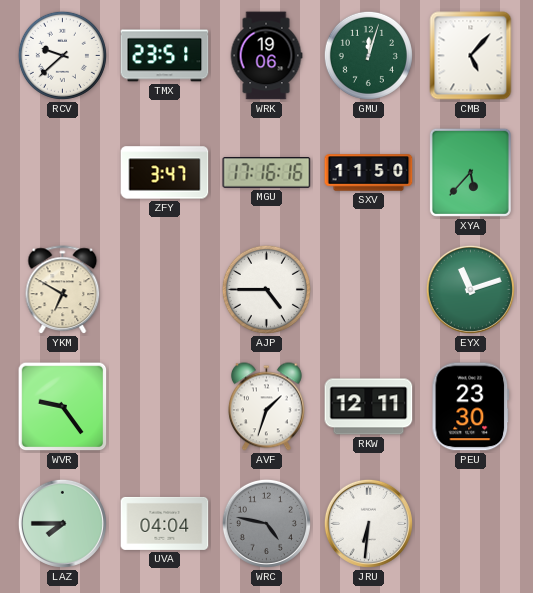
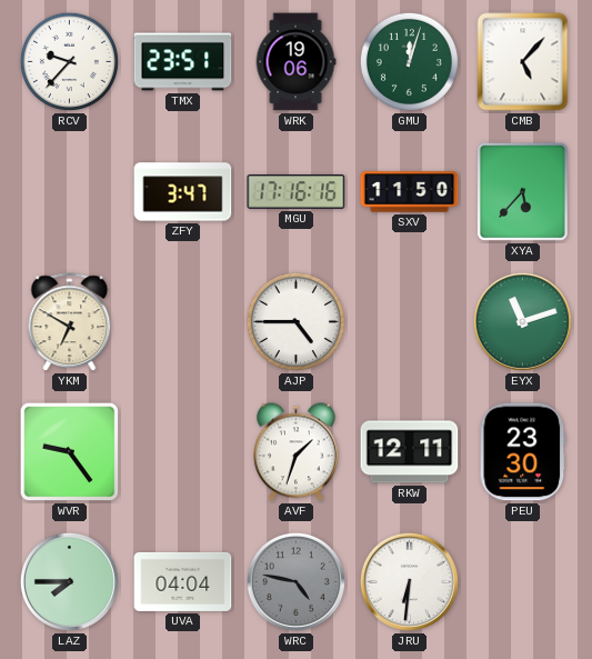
RCV: 9:38 -> 9:37 (69, 61)
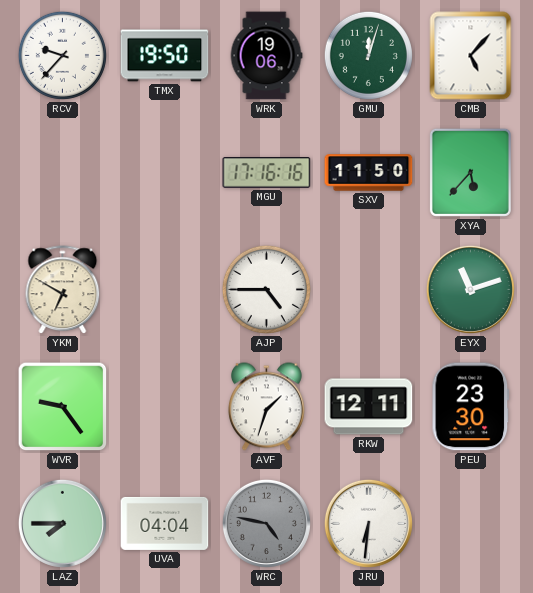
TMX: 23:51 -> 19:50 (165, 56)
ZFY: 3:47 -> none (183, 192)
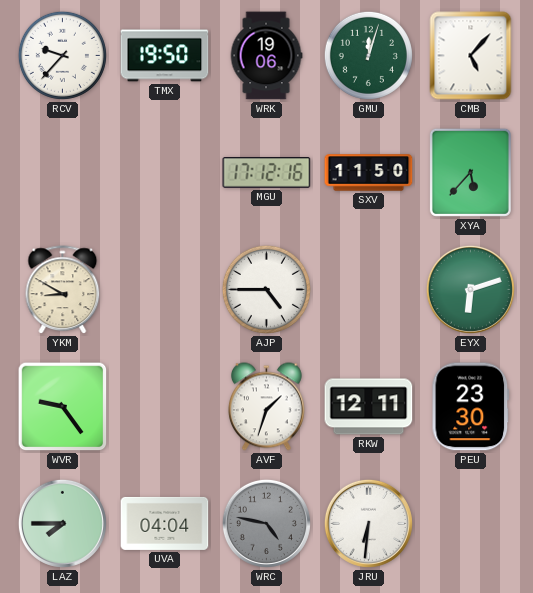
MGU: 17:16 -> 17:12 (267, 173)
YKM: 6:50 -> 8:50 (63, 290)
EYX: 11:12 -> 6:12 (470, 289)
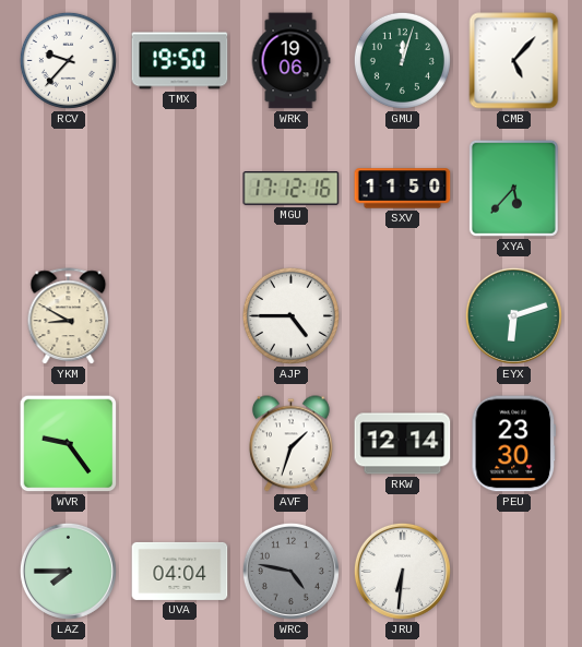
RKW: 12:11 -> 12:14 (403, 444)
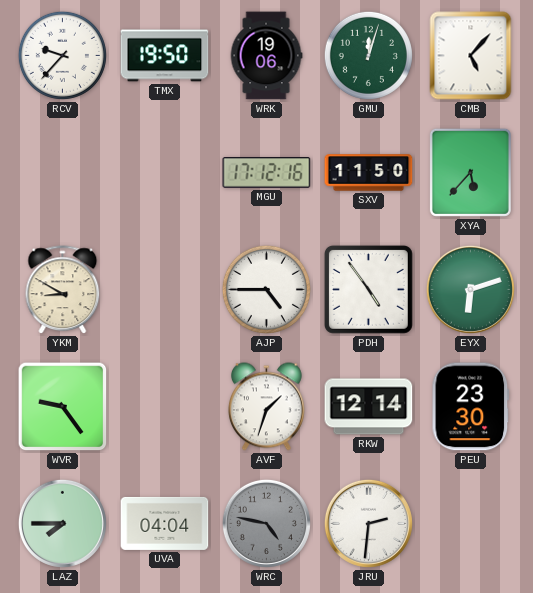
PDH: none -> 4:54 (368, 289)
JRU: 6:31 -> 2:31 (368, 523)
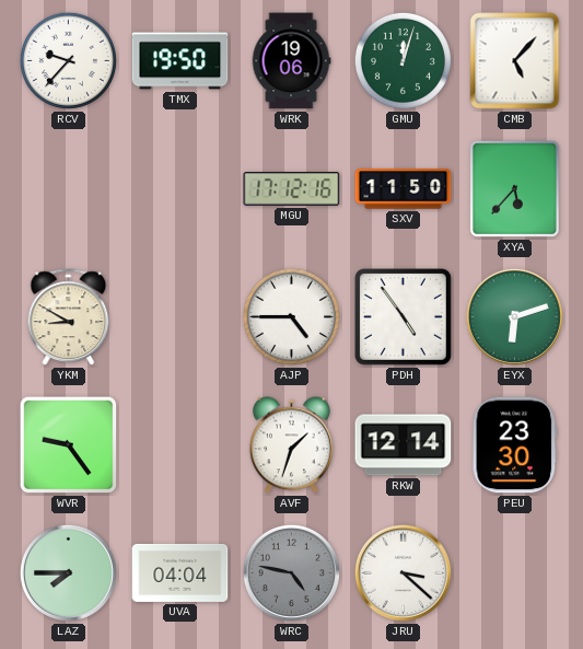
JRU: 2:31 -> 3:22 (403, 572)
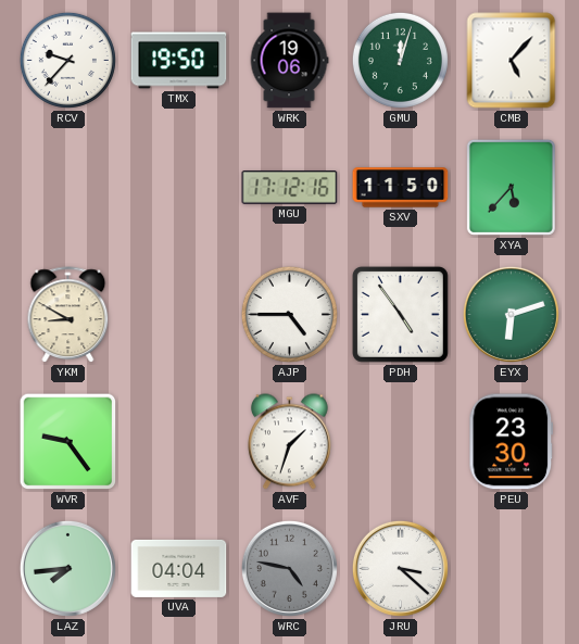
RKW: 12:14 -> none (404, 445)
LAZ: 7:45 -> 7:44 (67, 568)
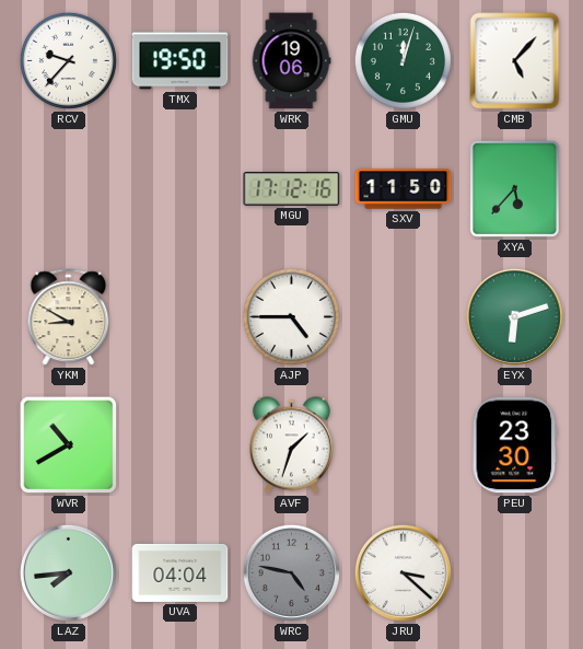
PDH: 4:54 -> none (400, 314)
WVR: 9:24 -> 10:40 (69, 445)
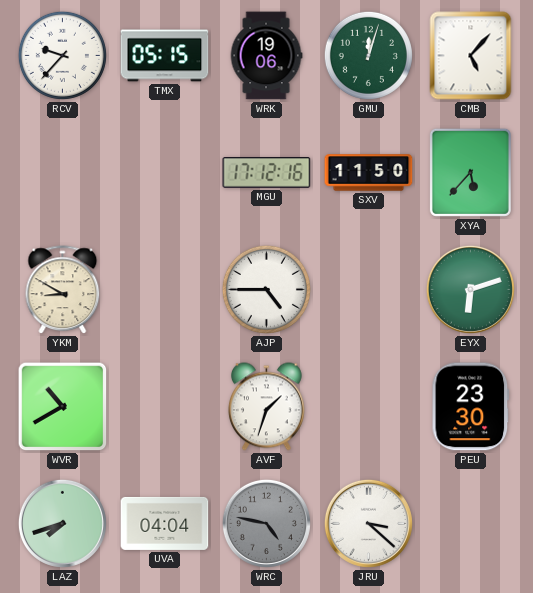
TMX: 19:50 -> 05:15 (165, 56)
LAZ: 7:44 -> 7:42 (62, 523)
